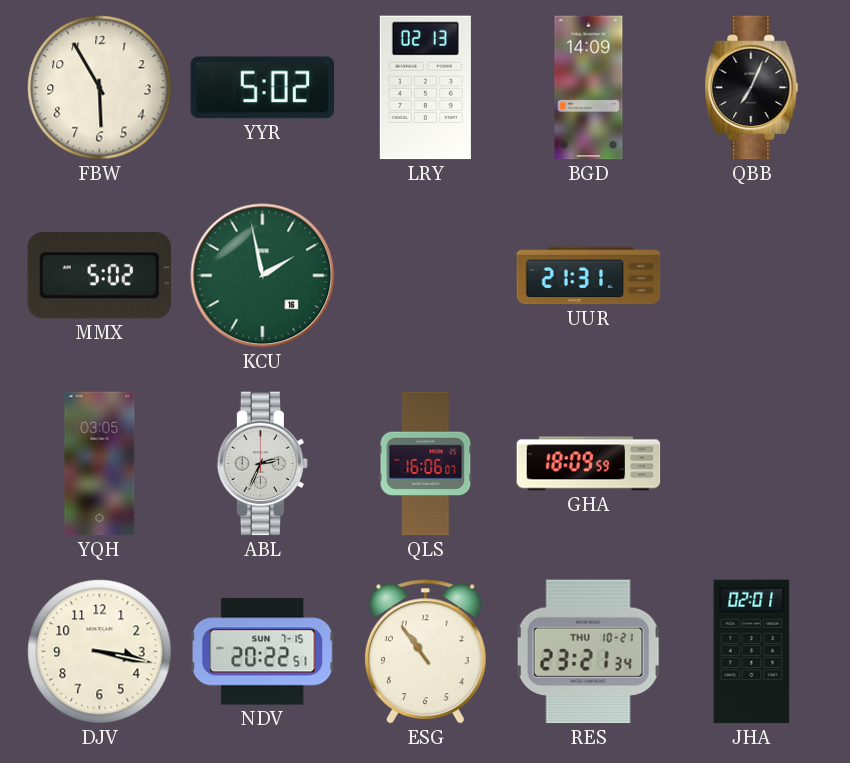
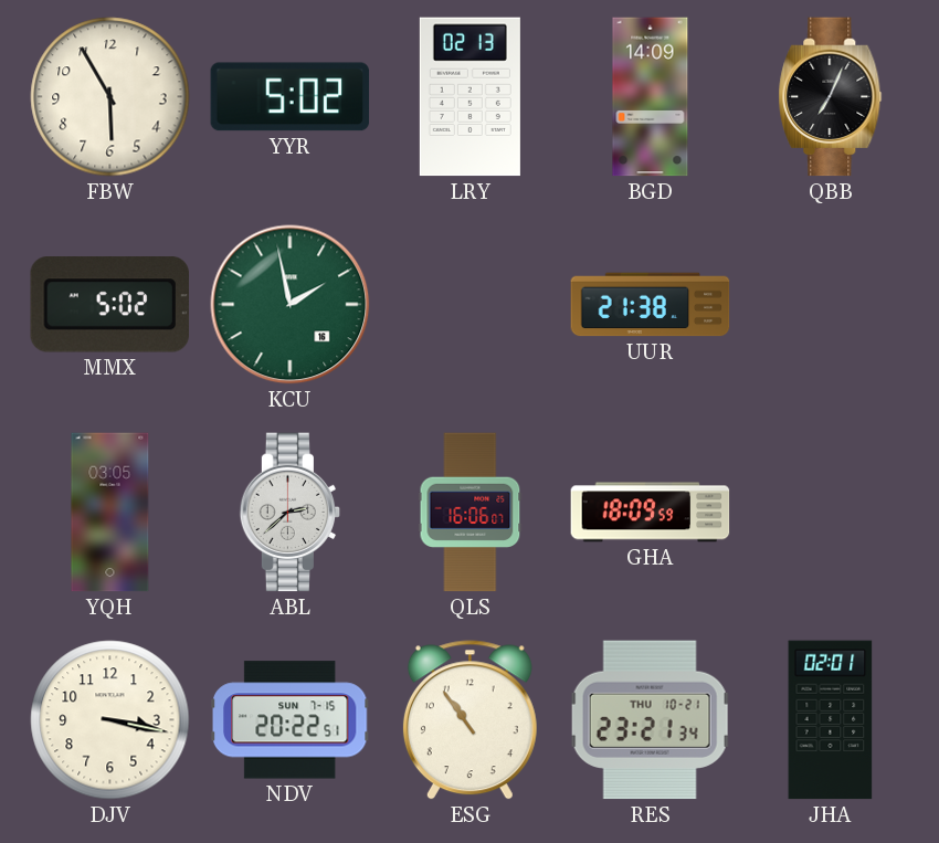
UUR: 21:31 -> 21:38 (651, 305)
ABL: 2:34 -> 2:38 (291, 513)
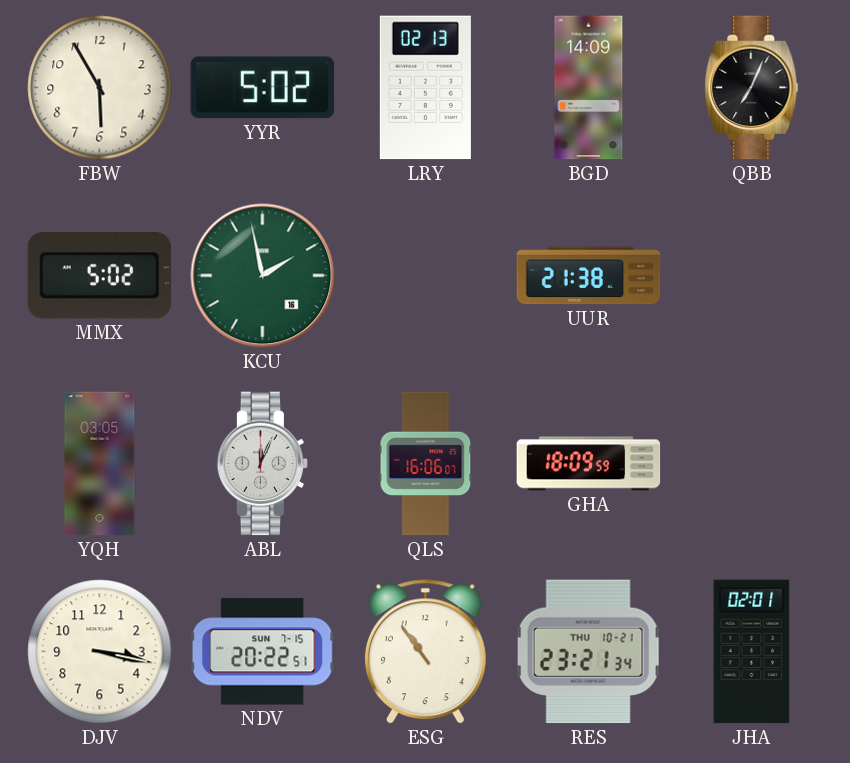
ABL: 2:38 -> 12:04 (263, 464)
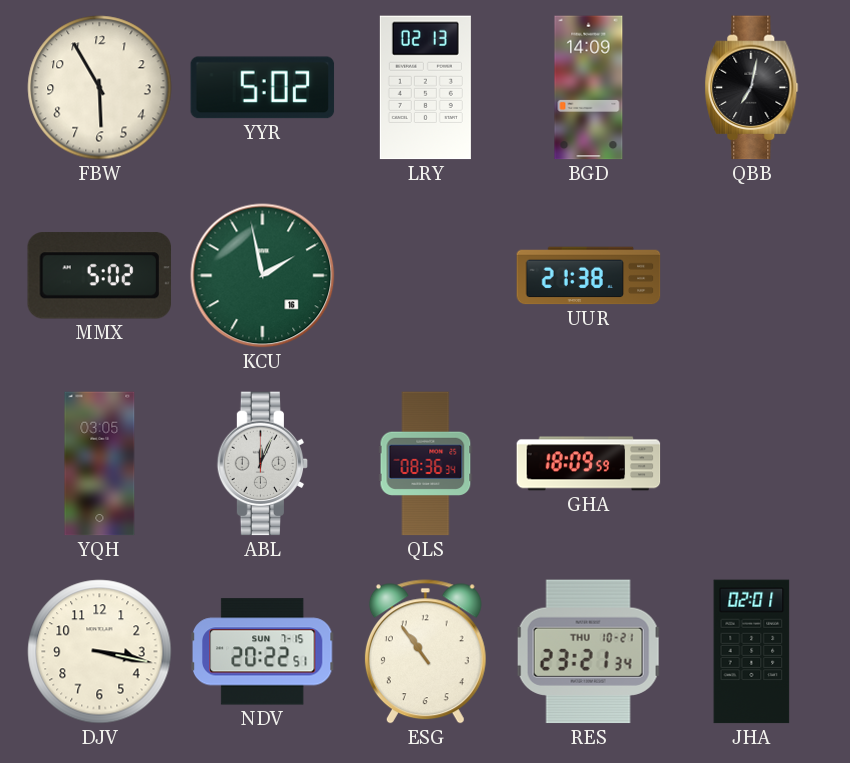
QBB: 7:04 -> 7:02 (752, 88)
QLS: 16:06 -> 08:36 (426, 464)
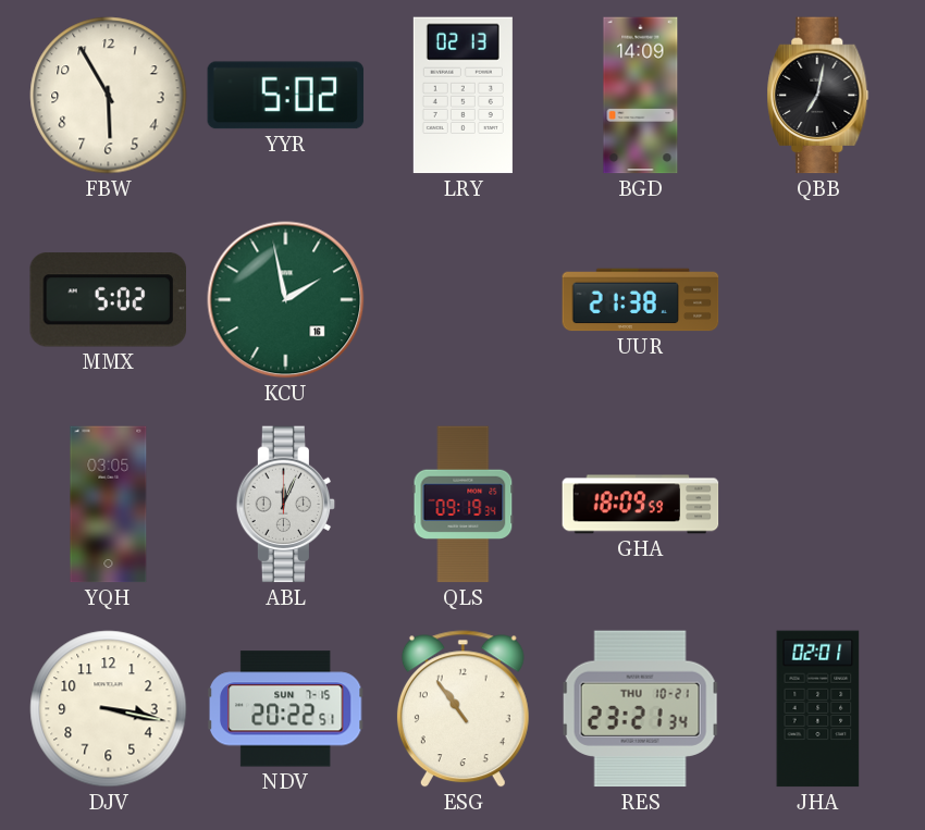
QLS: 08:36 -> 09:19 (464, 505)
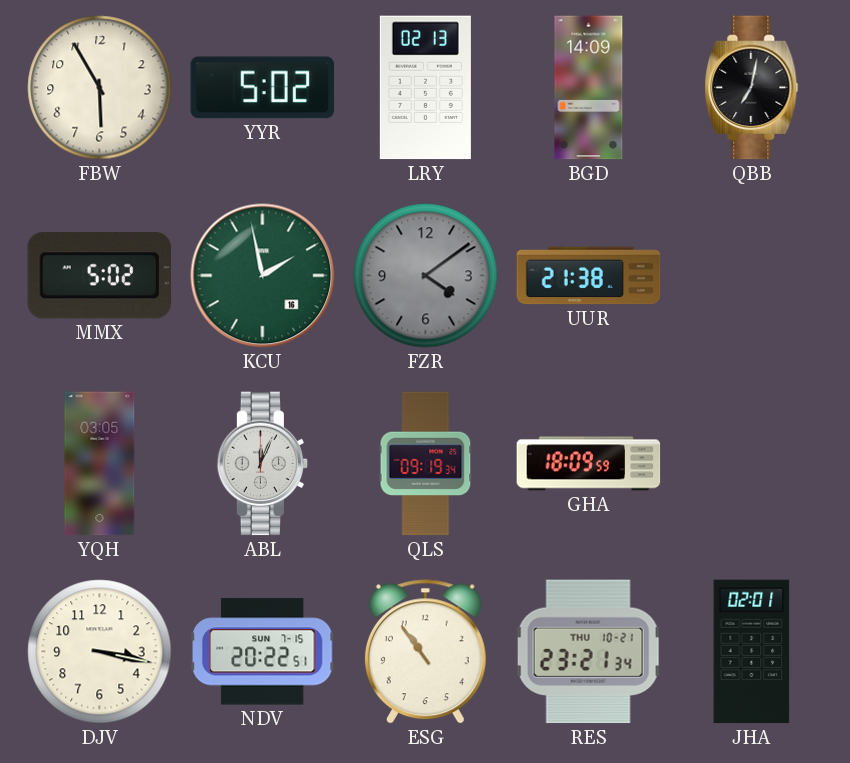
FZR: none -> 4:09 (426, 276)
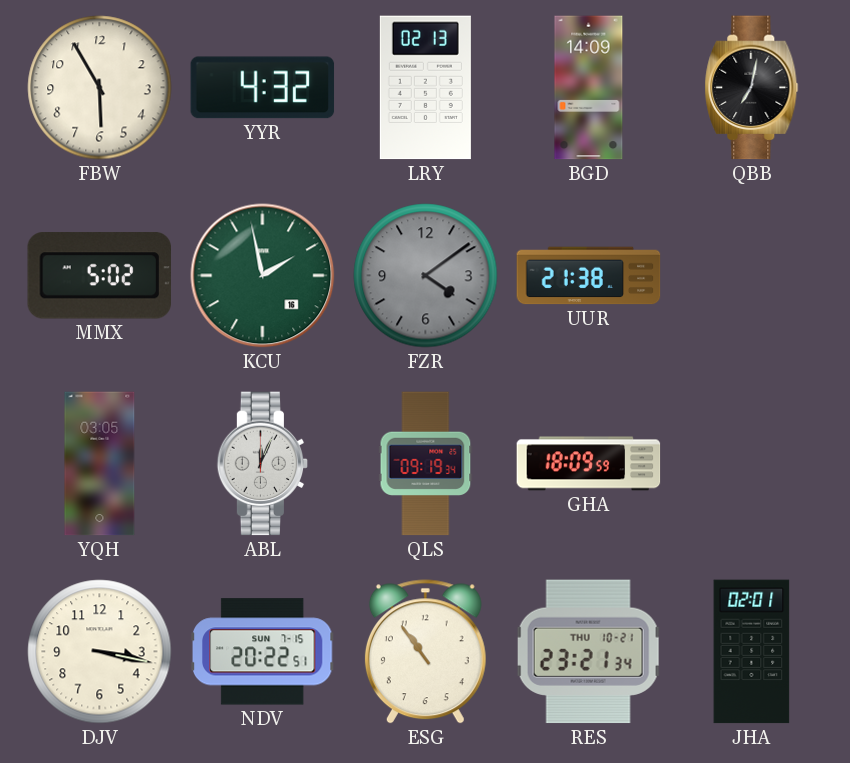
YYR: 5:02 -> 4:32 (263, 88)
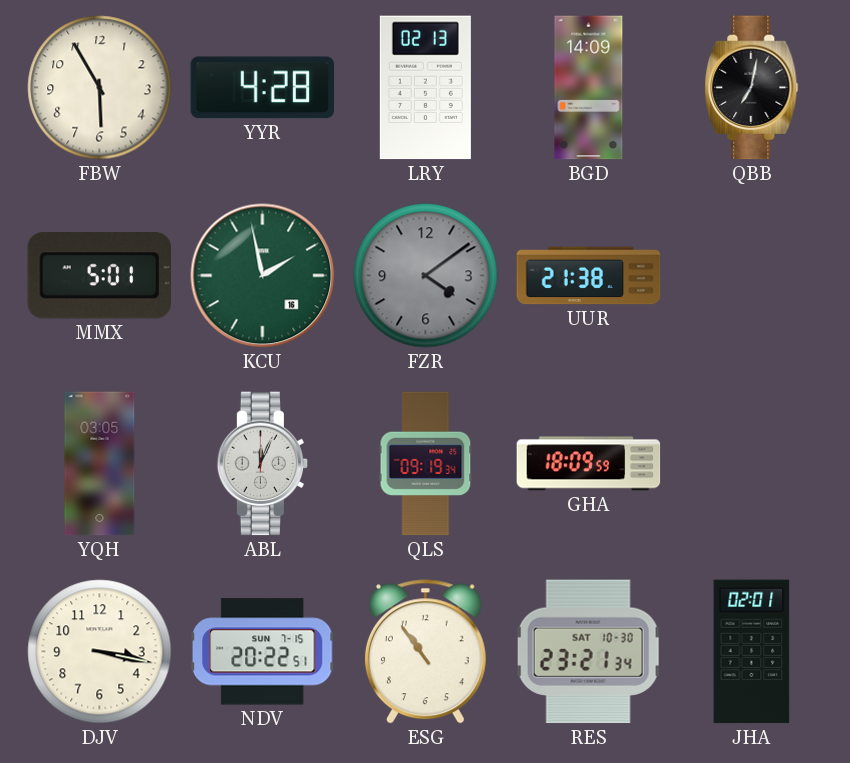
YYR: 4:32 -> 4:28 (263, 88)
MMX: 5:02 -> 5:01 (99, 276)
RES date: THU 10-21 -> SAT 10-30 (588, 652)
